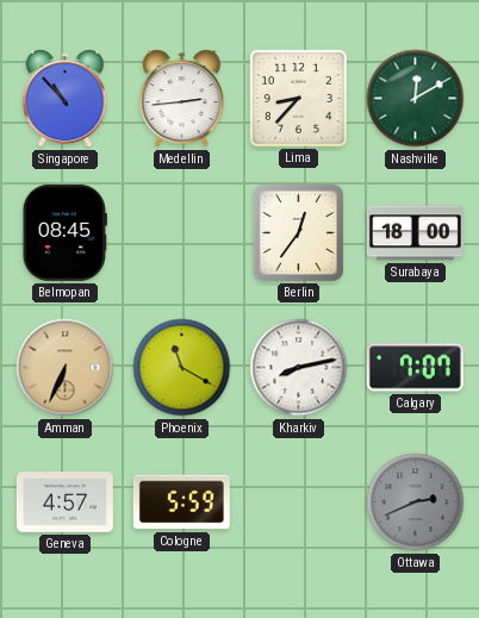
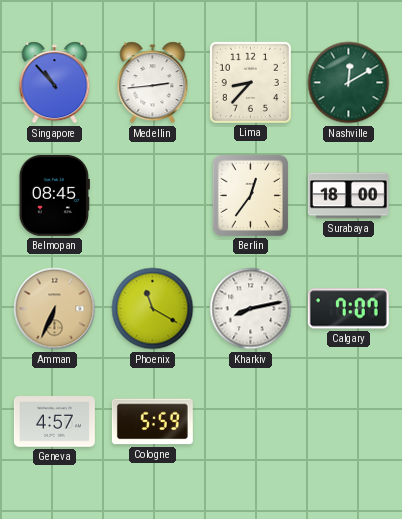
Ottawa: 2:41 -> none (416, 502)
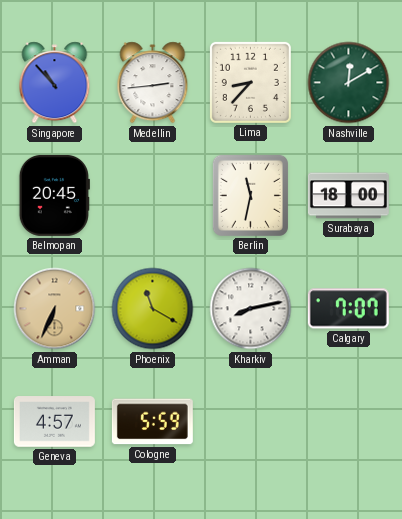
Belmopan: 08:45 -> 20:45 (54, 195)
Berlin: 12:36 -> 11:32 (250, 195)
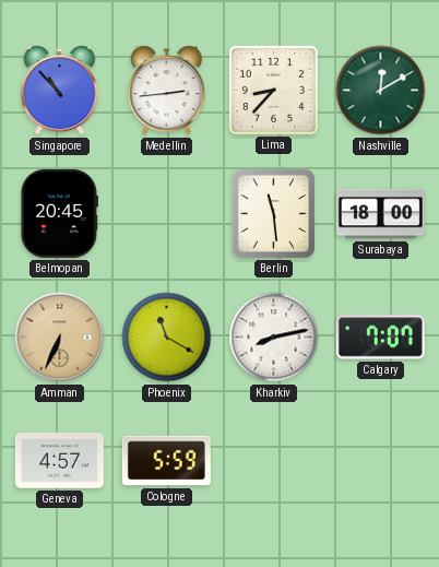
Berlin: 11:32 -> 11:29 (273, 213)
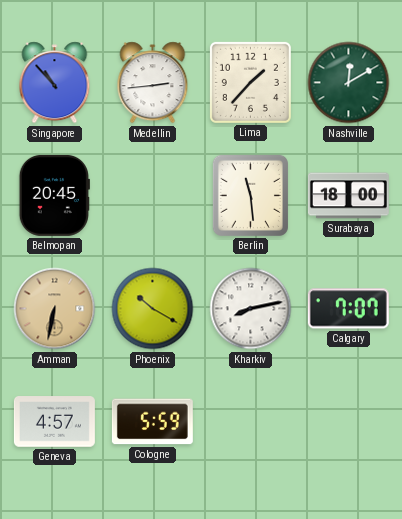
Lima: 8:37 -> 1:37 (250, 82)
Amman: 6:34 -> 6:32 (55, 309)
Phoenix: 11:20 -> 10:20 (153, 309)
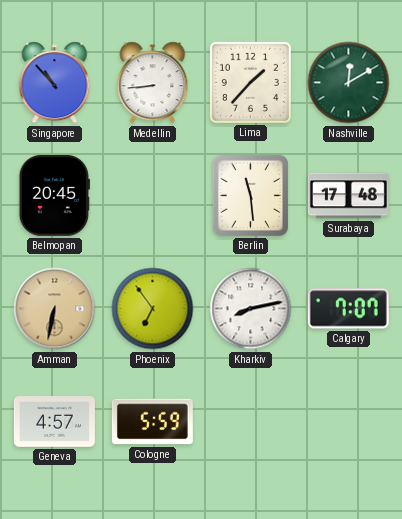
Medellin: 2:44 -> 8:44 (153, 83)
Surabaya: 18:00 -> 17:48 (348, 196)
Phoenix: 10:20 -> 6:54 (153, 309)
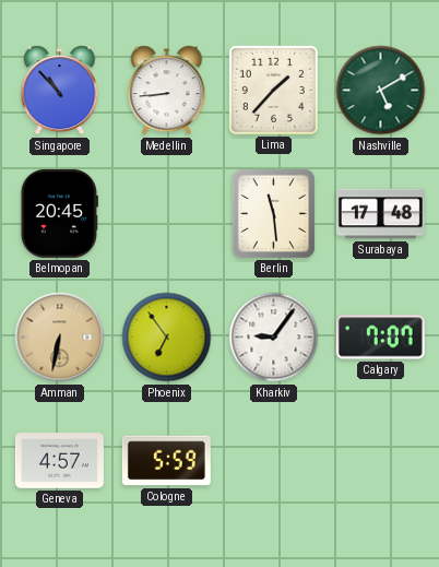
Nashville: 12:10 -> 5:10 (381, 91)
Kharkiv: 8:13 -> 9:06 (274, 338)
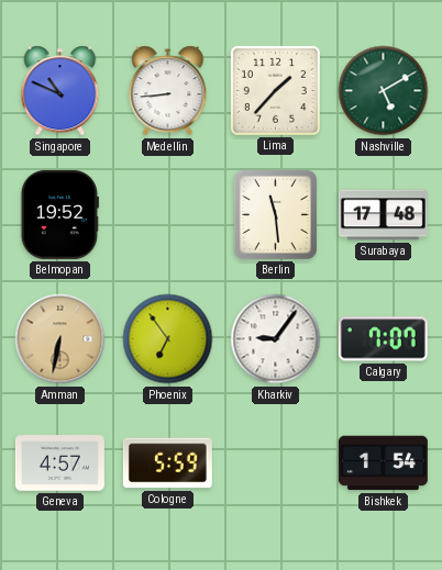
Singapore: 10:53 -> 10:49 (60, 91)
Belmopan: 20:45 -> 19:52 (59, 214)
Bishkek: none -> 1:54 (383, 463)
